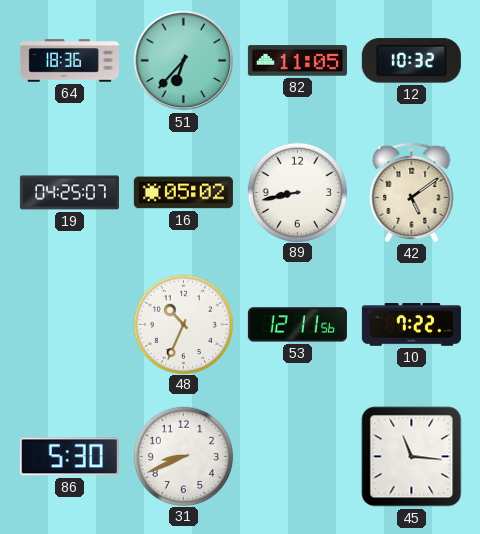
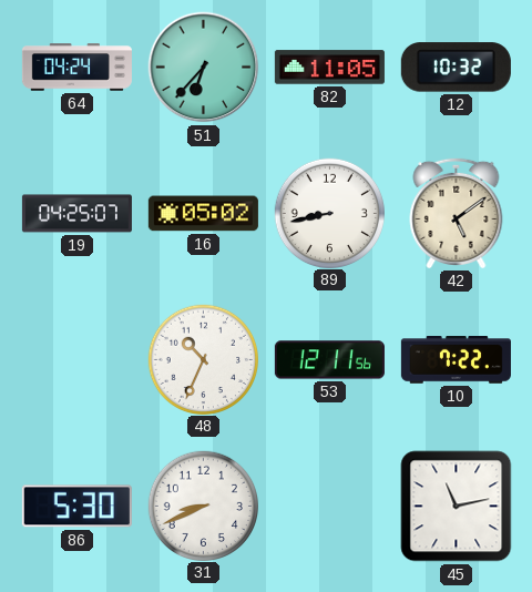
64: 18:36 -> 04:24 (76, 68)
45: 11:16 -> 11:13 (457, 507)
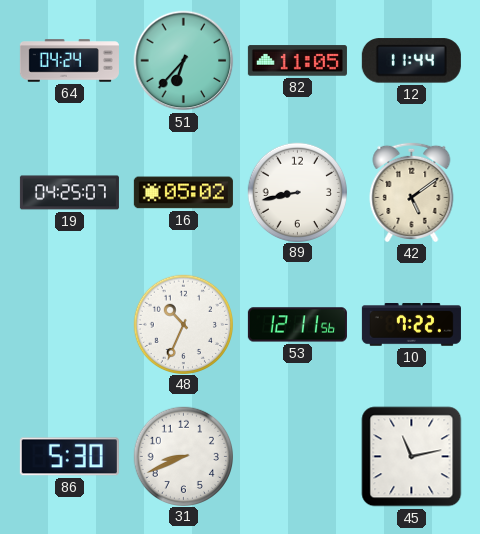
12: 10:32 -> 11:44 (411, 61)
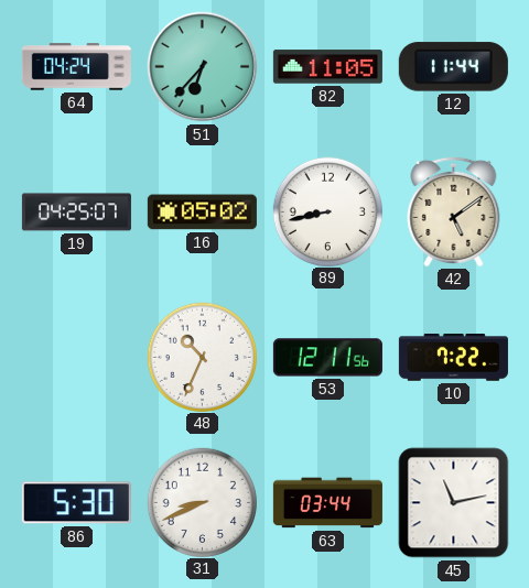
63: none -> 03:44 (327, 503)
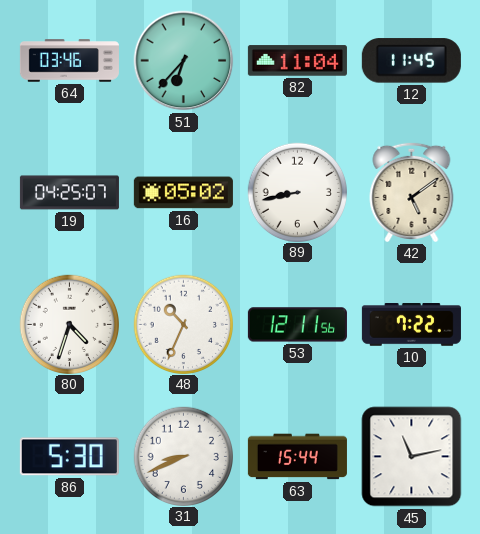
64: 04:24 -> 03:46 (69, 61)
82: 11:05 -> 11:04 (297, 61)
12: 11:44 -> 11:45 (411, 61)
80: none -> 4:33 (69, 324)
63: 03:44 -> 15:44 (297, 457)
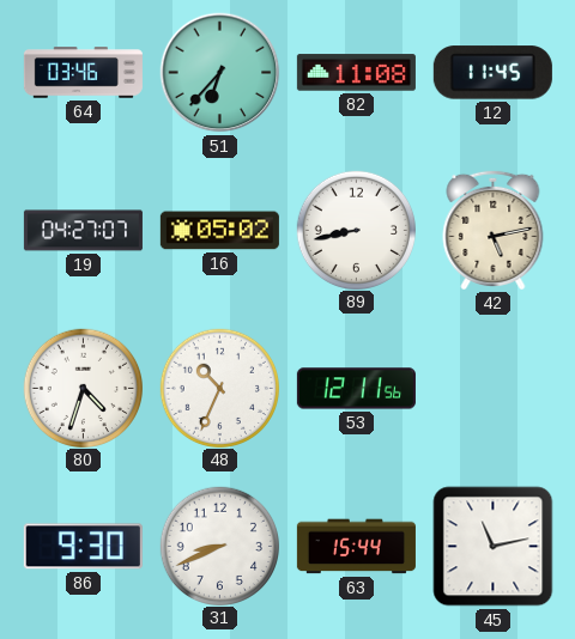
82: 11:04 -> 11:08 (356, 73)
19: 04:25 -> 04:27 (83, 231)
42: 5:09 -> 5:13 (494, 230)
10: 7:22 -> none (411, 325)
86: 5:30 -> 9:30 (83, 547)
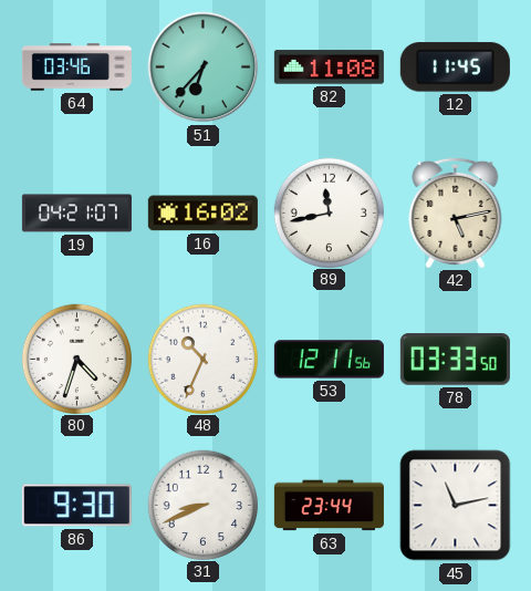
19: 04:27 -> 04:21 (76, 214)
16: 05:02 -> 16:02 (202, 214)
89: 8:43 -> 11:43 (329, 212)
78: none -> 03:33 (455, 360)
63: 15:44 -> 23:44 (329, 506)
